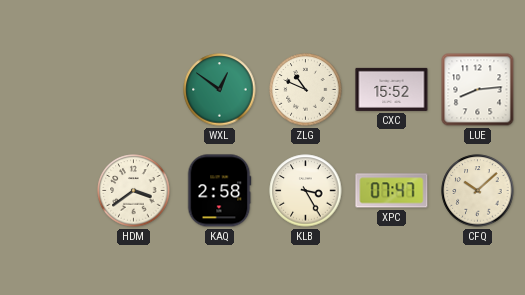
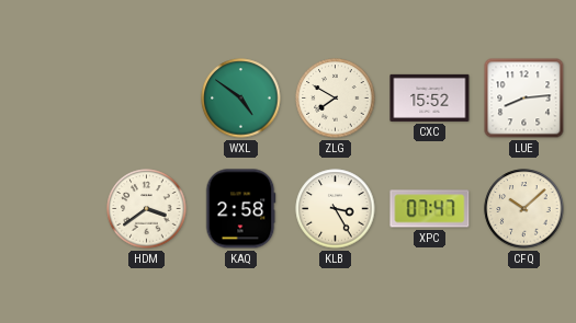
WXL: 12:51 -> 4:51 (241, 99)
ZLG: 10:49 -> 7:50 (336, 99)
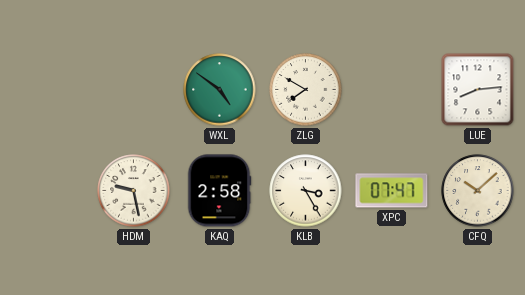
CXC: 15:52 -> none (430, 97)
HDM: 3:39 -> 9:28 (134, 191)
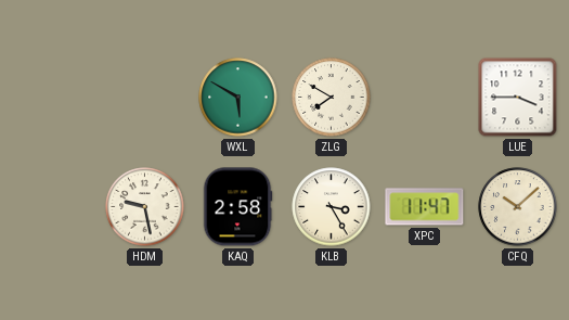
WXL: 4:51 -> 5:50 (238, 98)
LUE: 8:14 -> 3:45 (518, 98)
XPC: 07:47 -> 11:47 (425, 207)
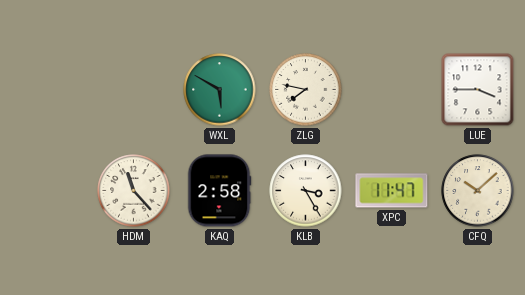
ZLG: 7:50 -> 7:47 (306, 90)
HDM: 9:28 -> 11:23 (134, 191)
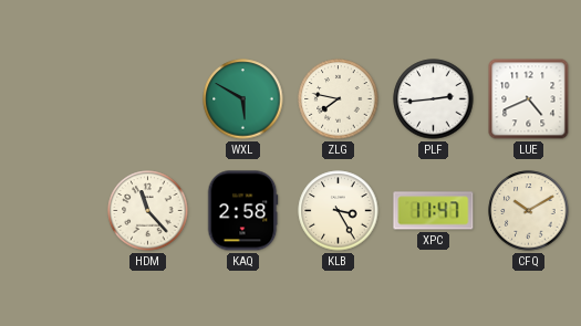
PLF: none -> 2:44 (434, 99)
LUE: 3:45 -> 4:41 (529, 99)
CFQ: 10:08 -> 10:10 (529, 211)
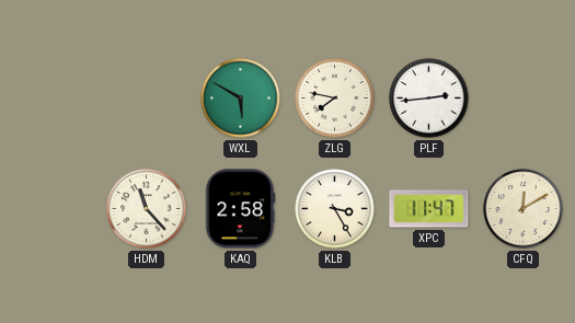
LUE: 4:41 -> none (529, 99)
CFQ: 10:10 -> 12:10 (524, 209)
